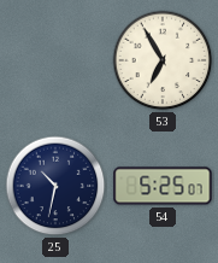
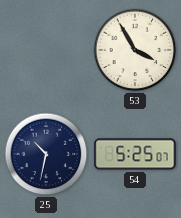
53: 6:55 -> 3:55 (135, 50)
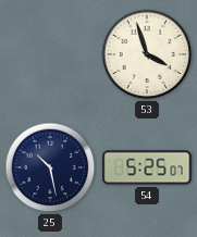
53: 3:55 -> 3:57 (147, 54)
25: 10:32 -> 10:28 (50, 167)
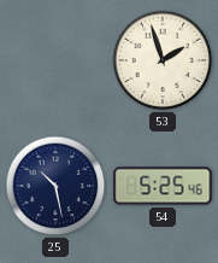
53: 3:57 -> 1:57 (163, 60)
54: 5:25:07 -> 5:25:46 (163, 186)
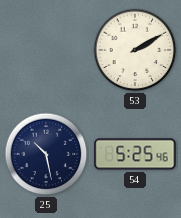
53: 1:57 -> 2:10 (135, 50)
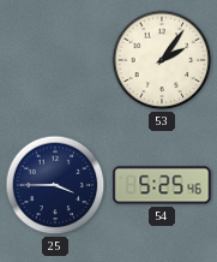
53: 2:10 -> 2:06 (162, 60)
25: 10:28 -> 3:45 (55, 185)
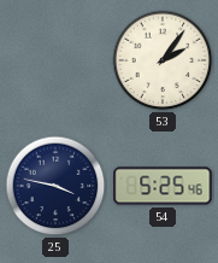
25: 3:45 -> 3:47 (55, 186)
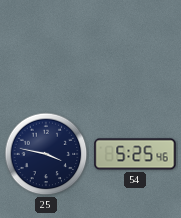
53: 2:06 -> none (163, 60)
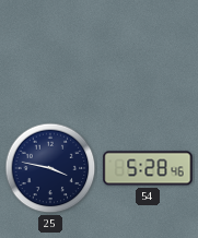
54: 5:25 -> 5:28 (148, 168)
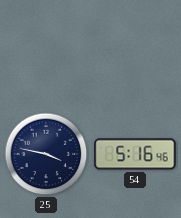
54: 5:28 -> 5:16 (135, 154)
